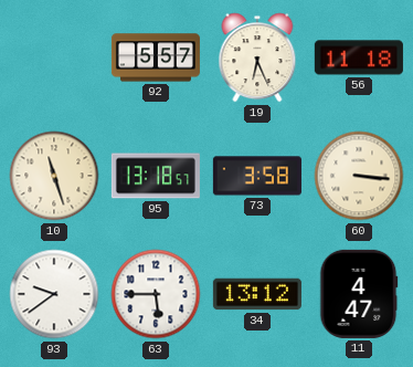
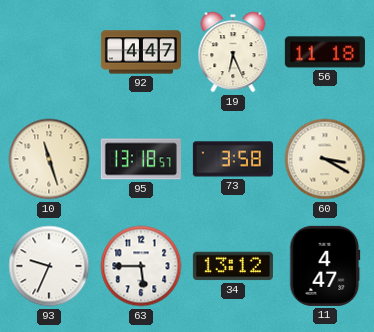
92: 5:57 -> 4:47 (141, 52)
60: 3:16 -> 3:20 (325, 159)
93: 9:39 -> 9:34 (49, 266)
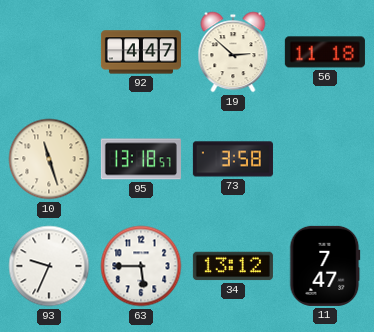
19: 6:26 -> 2:52 (233, 52)
60: 3:20 -> none (325, 159)
11: 4:47 -> 7:47 (325, 266)
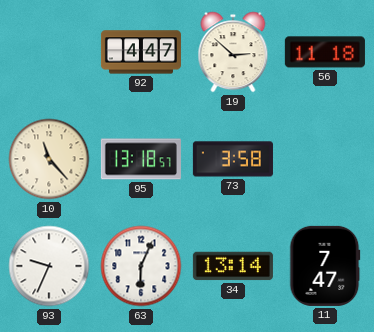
10: 11:27 -> 11:23 (49, 159)
63: 5:45 -> 6:04 (141, 266)
34: 13:12 -> 13:14 (233, 266)
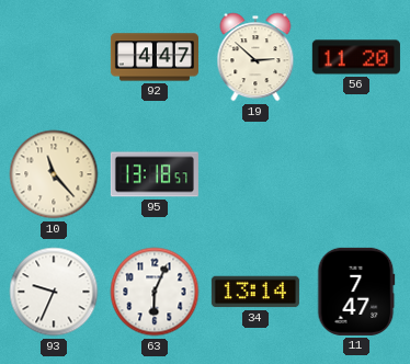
56: 11:18 -> 11:20 (356, 57)
73: 3:58 -> none (233, 159)
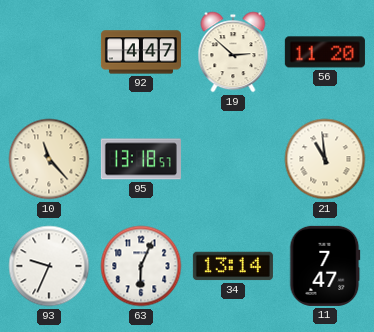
21: none -> 10:59 (325, 159)
